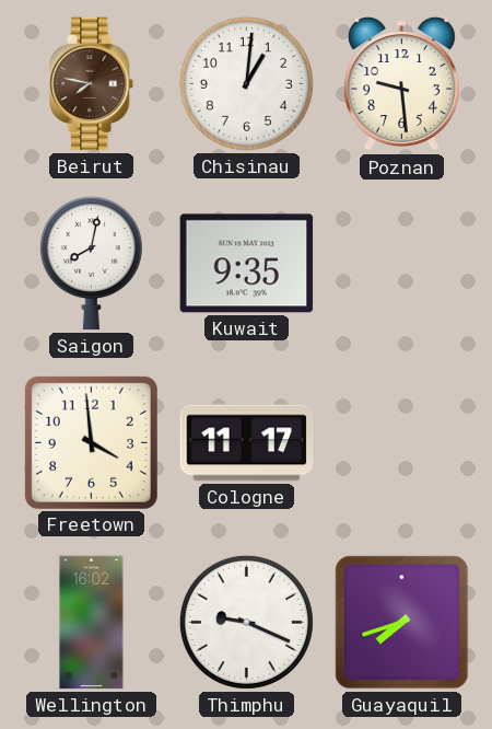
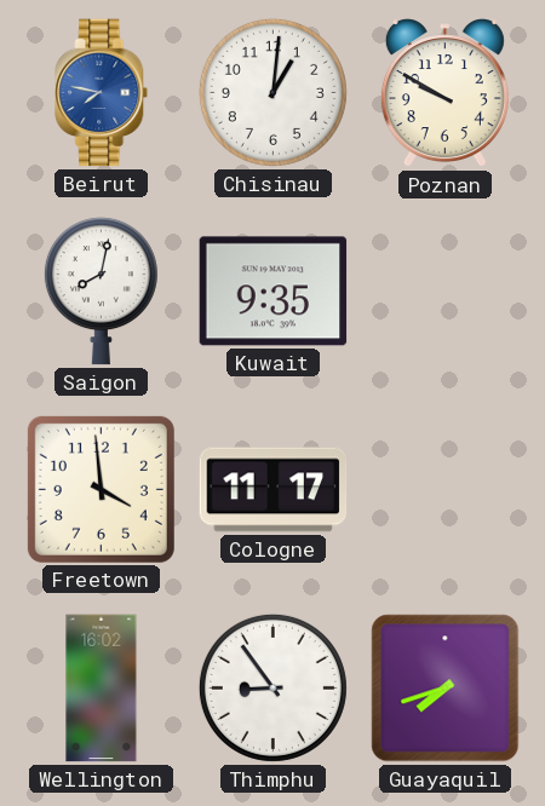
Beirut dial: brown -> blue (102, 93)
Poznan: 9:29 -> 9:50 (444, 93)
Thimphu: 9:19 -> 8:54 (272, 687)
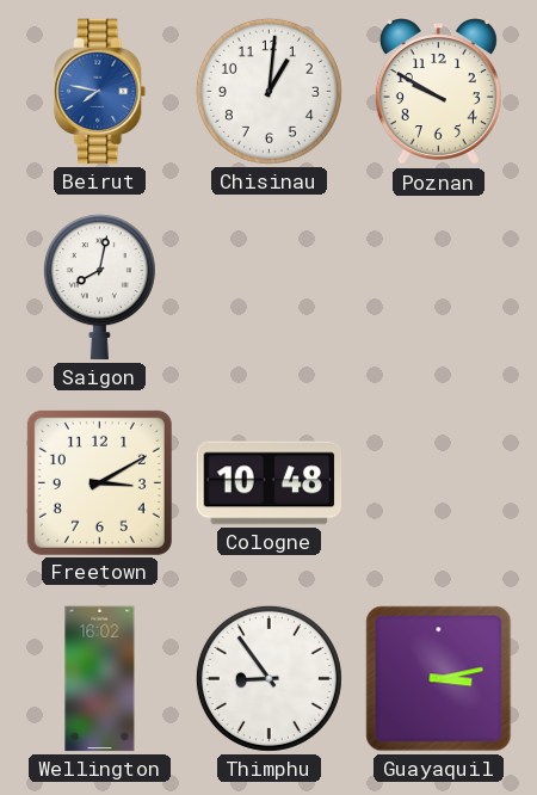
Kuwait: 9:35 -> none (274, 292)
Freetown: 3:59 -> 3:10 (99, 482)
Cologne: 11:17 -> 10:48 (270, 483)
Guayaquil: 7:42 -> 3:13 (439, 679)
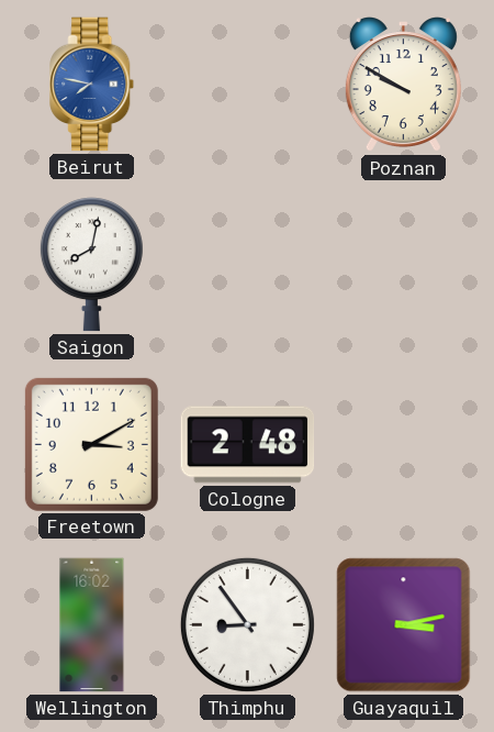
Chisinau: 1:01 -> none (268, 91)
Cologne: 10:48 -> 2:48 (248, 445)
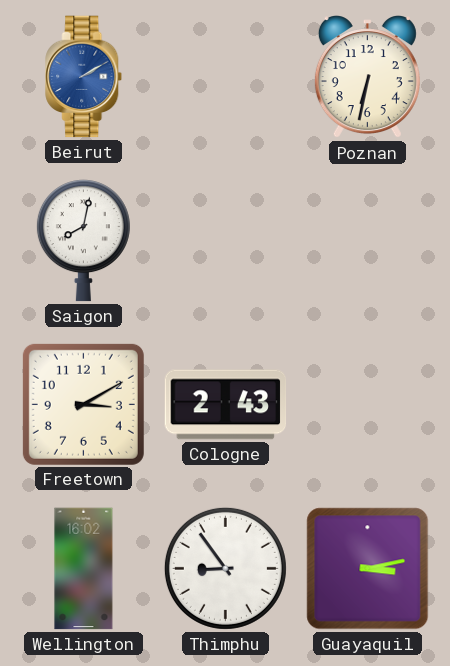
Beirut: 7:47 -> 2:10 (84, 77)
Poznan: 9:50 -> 6:32 (367, 77)
Cologne: 2:48 -> 2:43 (226, 405)
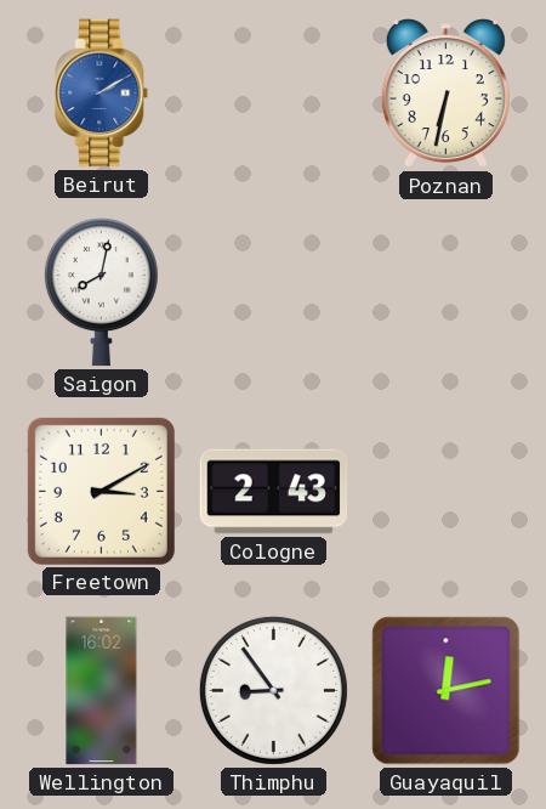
Guayaquil: 3:13 -> 12:13 (447, 691)
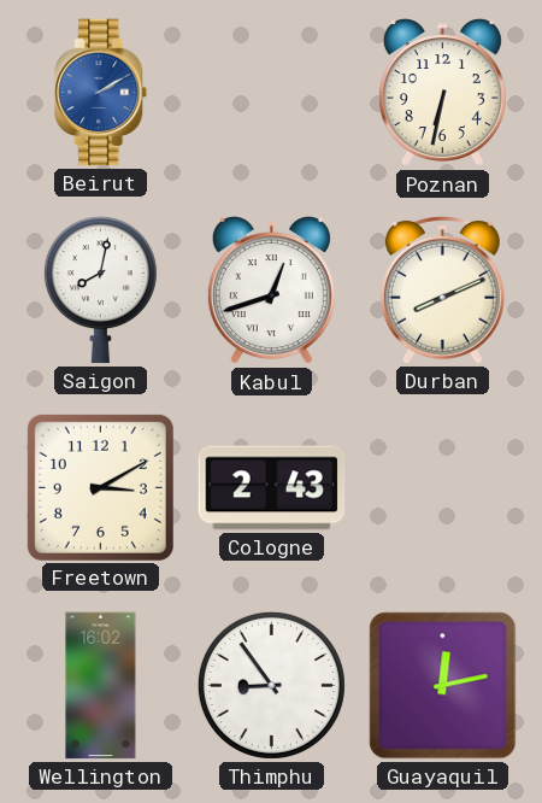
Kabul: none -> 12:42 (271, 291)
Durban: none -> 8:11 (442, 289)
